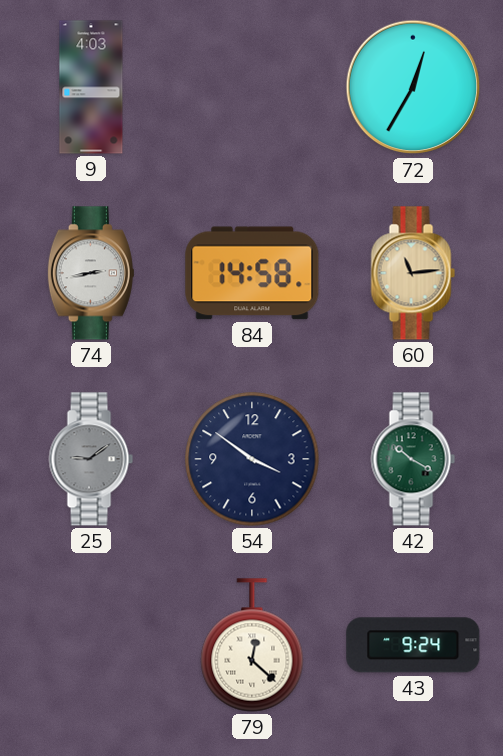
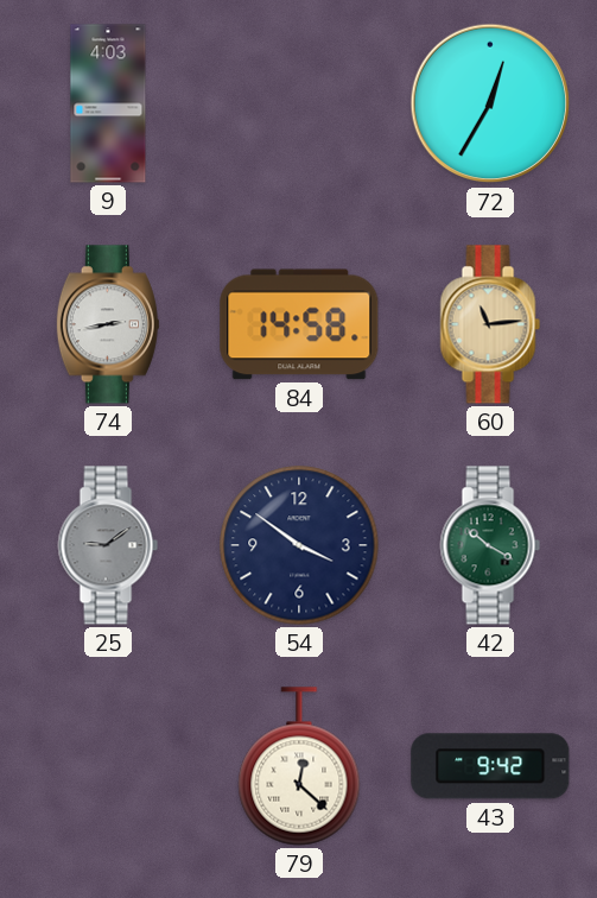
43: 9:24 -> 9:42 (490, 766)
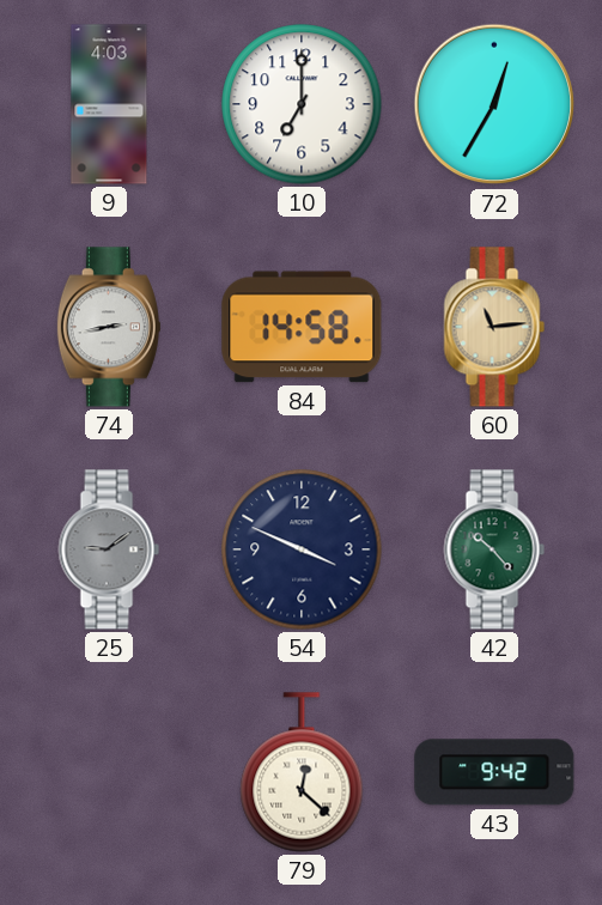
10: none -> 7:00 (302, 104)
54: 3:51 -> 3:49 (302, 549)
42: 10:20 -> 10:23 (494, 549)
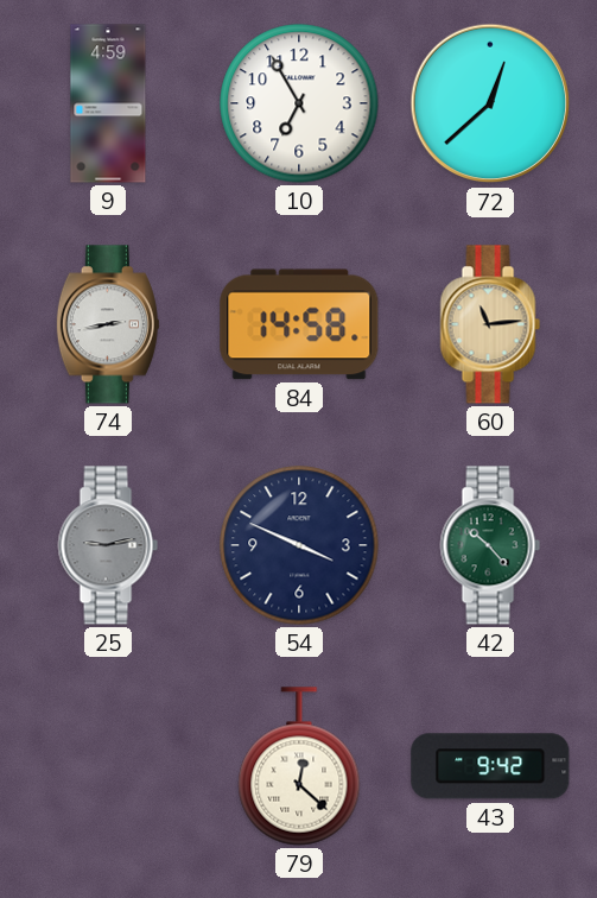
9: 4:03 -> 4:59 (108, 103)
10: 7:00 -> 6:55 (299, 103)
72: 12:35 -> 12:38 (490, 103)
25: 9:09 -> 9:13 (108, 545)
